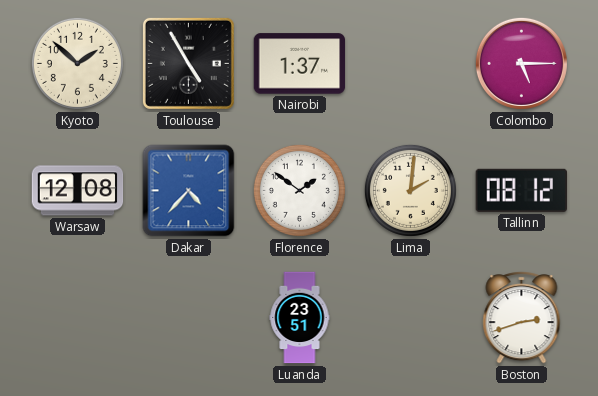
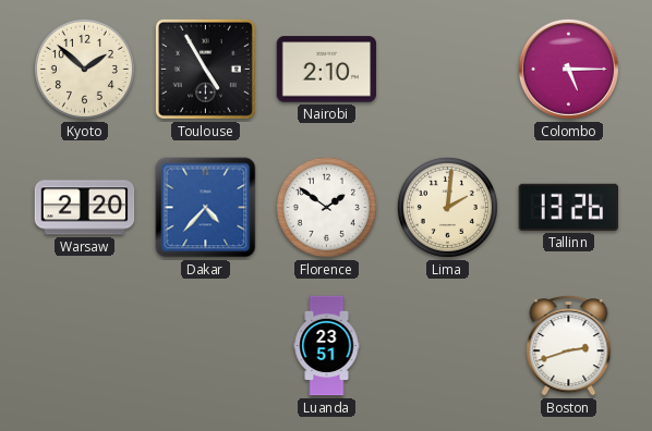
Nairobi: 1:37 -> 2:10 (327, 70)
Warsaw: 12:08 -> 2:20 (85, 208)
Tallinn: 08:12 -> 13:26 (568, 207)
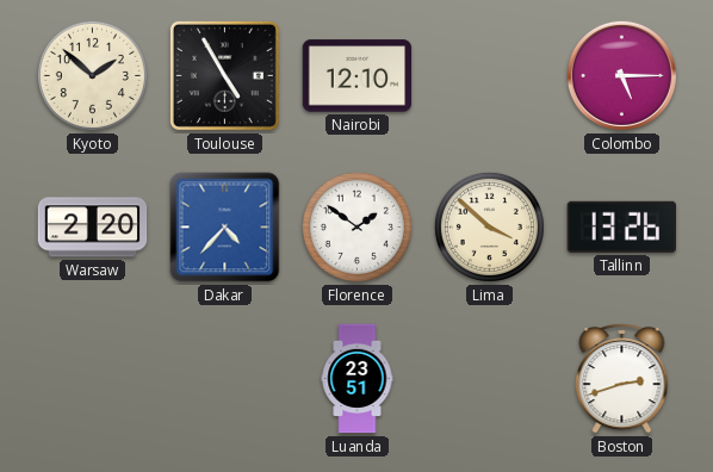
Nairobi: 2:10 -> 12:10 (358, 76)
Lima: 2:01 -> 3:52 (489, 226)
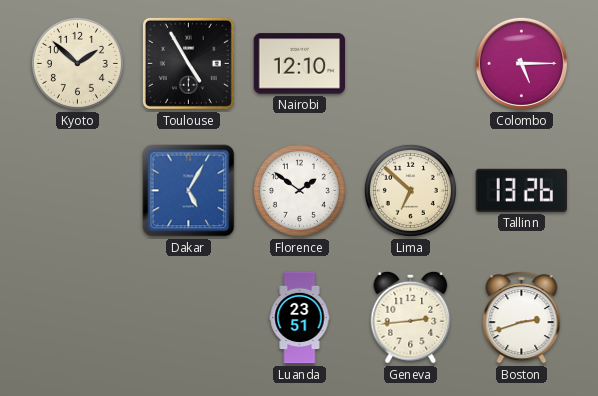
Warsaw: 2:20 -> none (93, 228)
Dakar: 4:37 -> 5:05 (189, 191)
Lima: 3:52 -> 6:52 (410, 190)
Geneva: none -> 2:44 (411, 317)
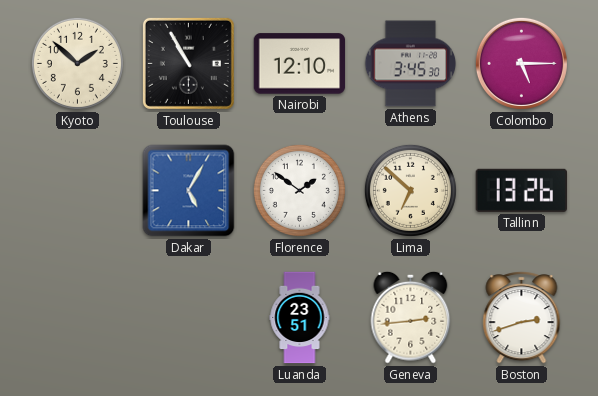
Toulouse: 4:55 -> 10:55 (188, 63)
Athens: none -> 3:45 (411, 64)
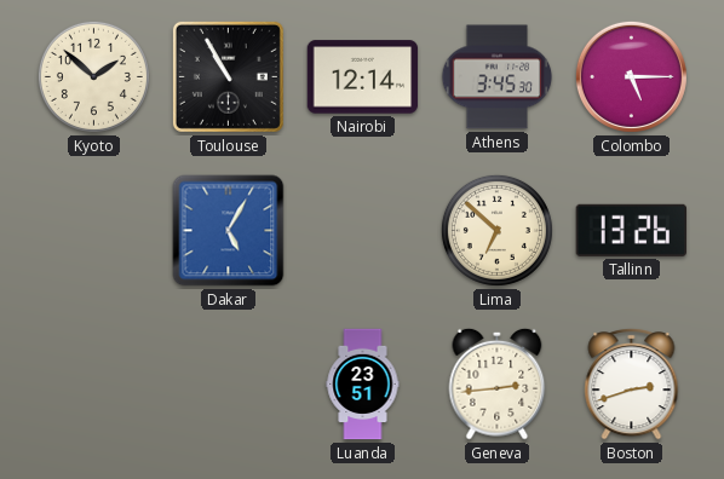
Nairobi: 12:10 -> 12:14 (363, 77)
Florence: 1:51 -> none (299, 190)
